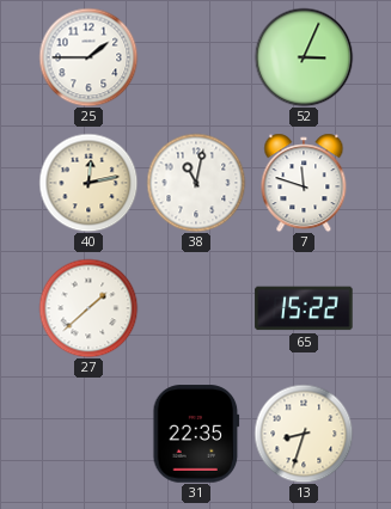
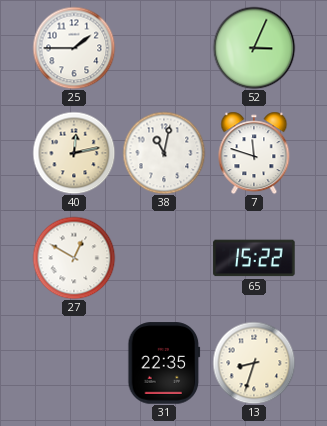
27: 1:38 -> 12:50 (74, 258)
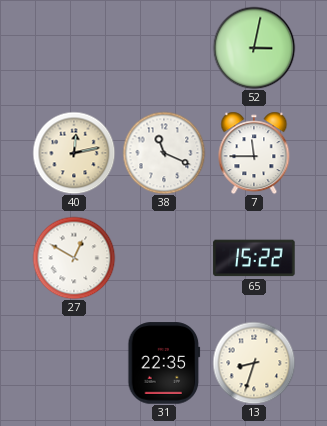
25: 1:45 -> none (74, 48)
52: 3:04 -> 3:02 (254, 48)
38: 11:02 -> 11:19 (164, 153)
7: 11:48 -> 11:45 (254, 153)
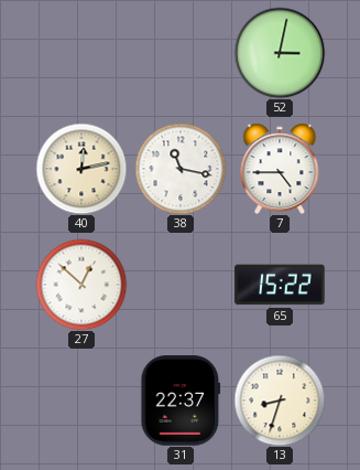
38: 11:19 -> 11:17 (181, 169)
7: 11:45 -> 4:45 (280, 169)
27: 12:50 -> 12:52 (81, 285)
31: 22:35 -> 22:37 (181, 400)
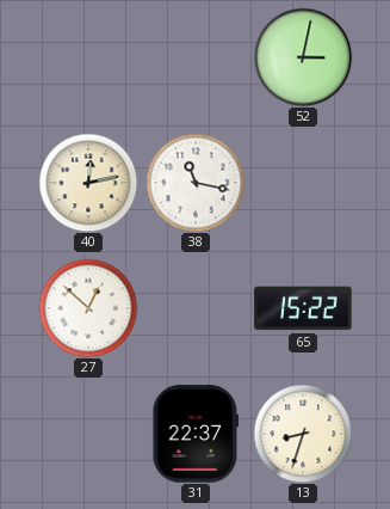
7: 4:45 -> none (280, 169)
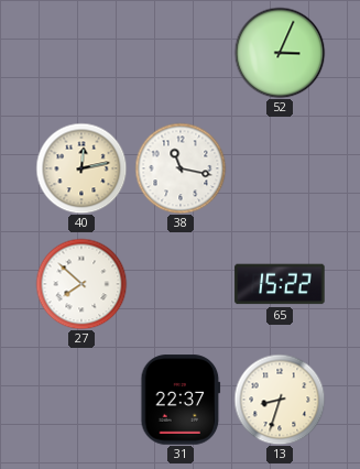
52: 3:02 -> 3:04 (280, 53)
27: 12:52 -> 7:52 (81, 284)
